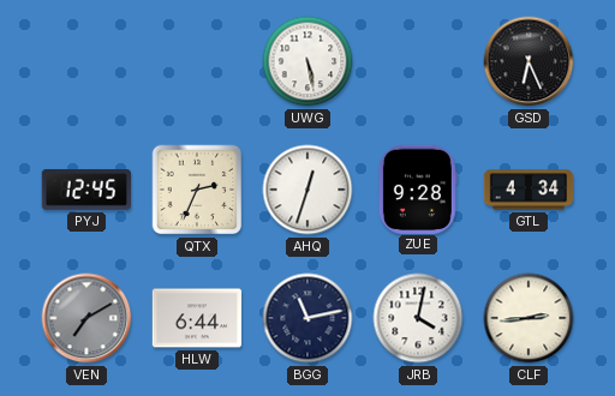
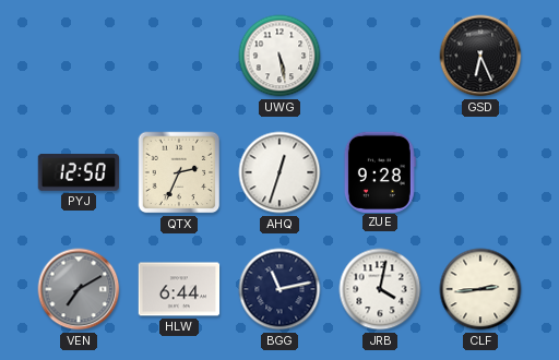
PYJ: 12:45 -> 12:50 (78, 172)
GTL: 4:34 -> none (529, 190)
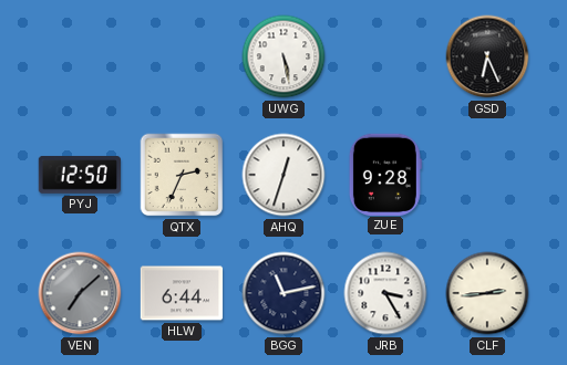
VEN: 7:10 -> 7:08 (80, 293)
JRB: 4:02 -> 3:25 (385, 293)
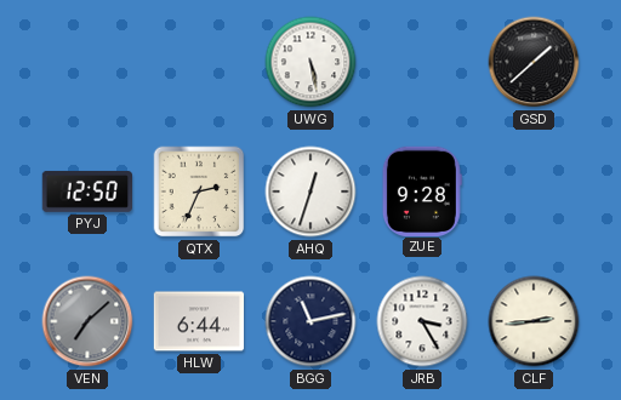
GSD: 6:26 -> 1:38 (534, 62)
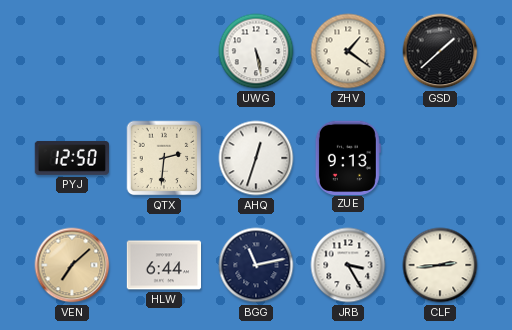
ZHV: none -> 1:21 (348, 51)
QTX: 2:34 -> 2:31 (164, 158)
ZUE: 9:28 -> 9:13 (348, 157)
VEN dial: grey -> champagne (72, 265)
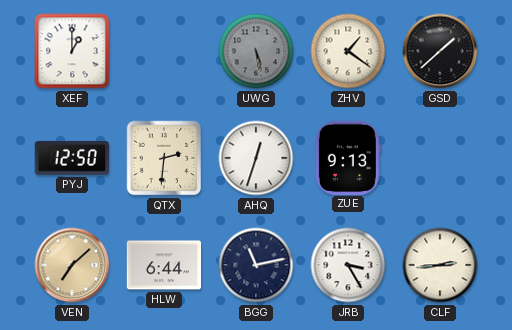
XEF: none -> 1:00 (72, 51)
UWG dial: white -> grey (256, 51)
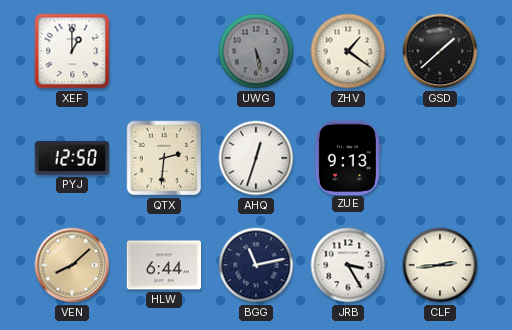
VEN: 7:08 -> 8:08 (72, 265)
